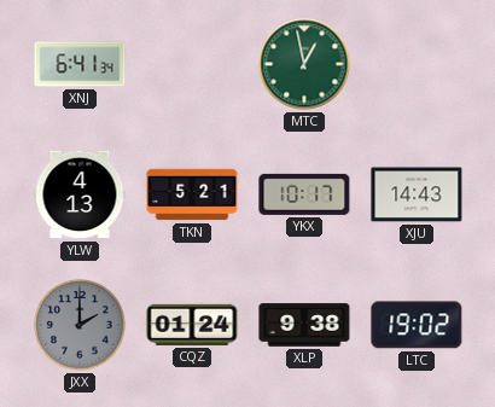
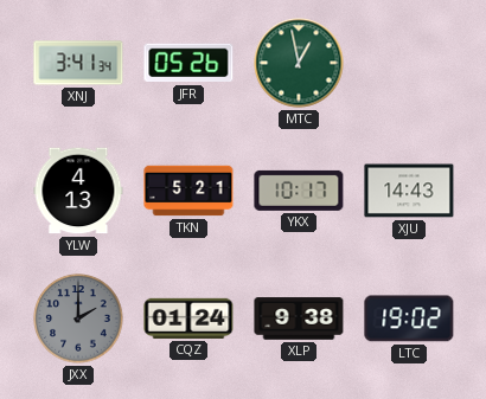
XNJ: 6:41 -> 3:41 (78, 63)
JFR: none -> 05:26 (188, 63)
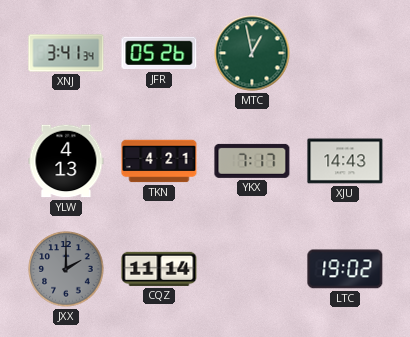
TKN: 5:21 -> 4:21 (159, 161)
YKX: 10:17 -> 7:17 (252, 161)
CQZ: 01:24 -> 11:14 (159, 269)
XLP: 9:38 -> none (299, 318)
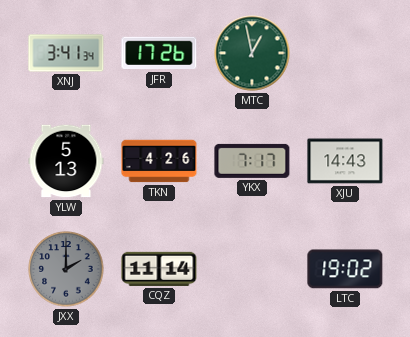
JFR: 05:26 -> 17:26 (159, 53)
YLW: 4:13 -> 5:13 (66, 161)
TKN: 4:21 -> 4:26 (159, 161)
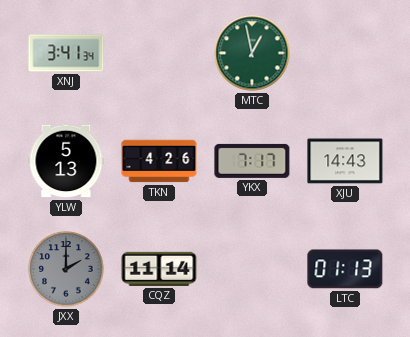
JFR: 17:26 -> none (159, 53)
LTC: 19:02 -> 01:13 (345, 269)
